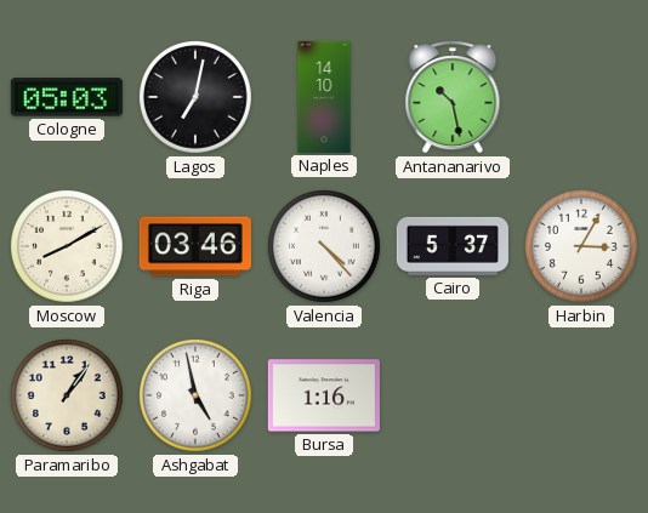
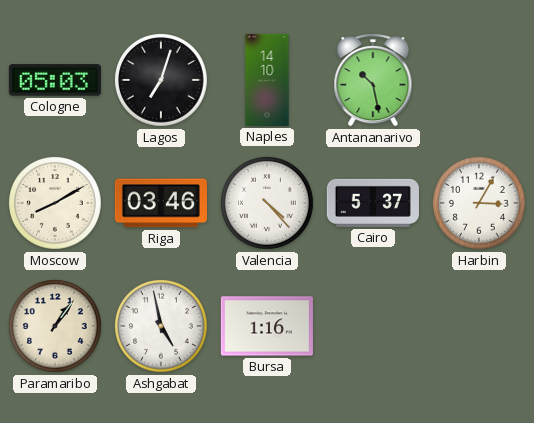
Lagos: 7:02 -> 7:03 (162, 81)
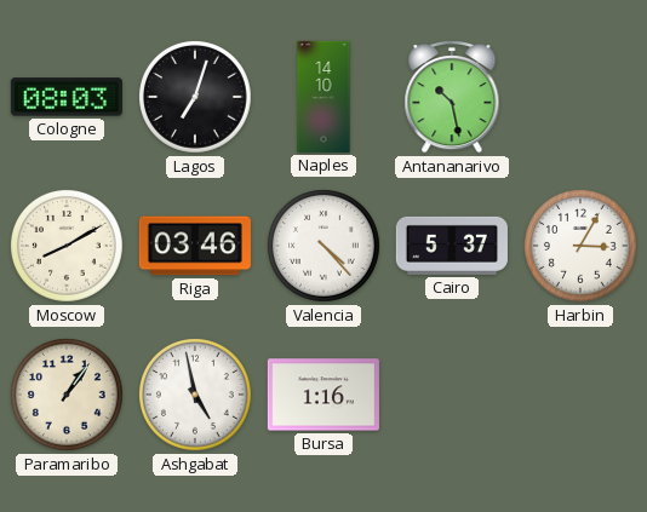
Cologne: 05:03 -> 08:03 (67, 97)
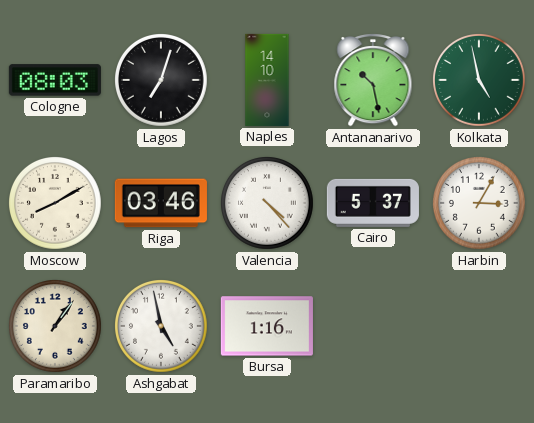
Kolkata: none -> 4:58 (480, 81)
